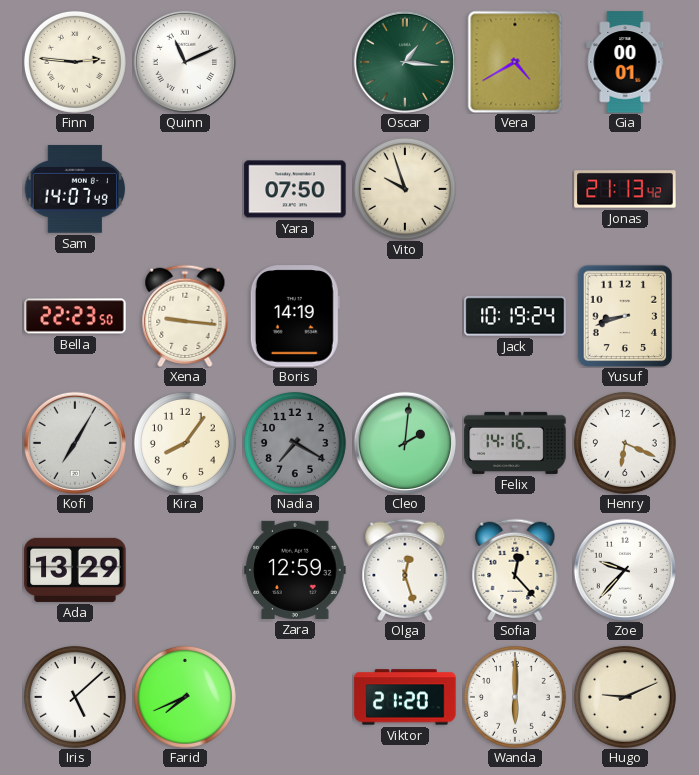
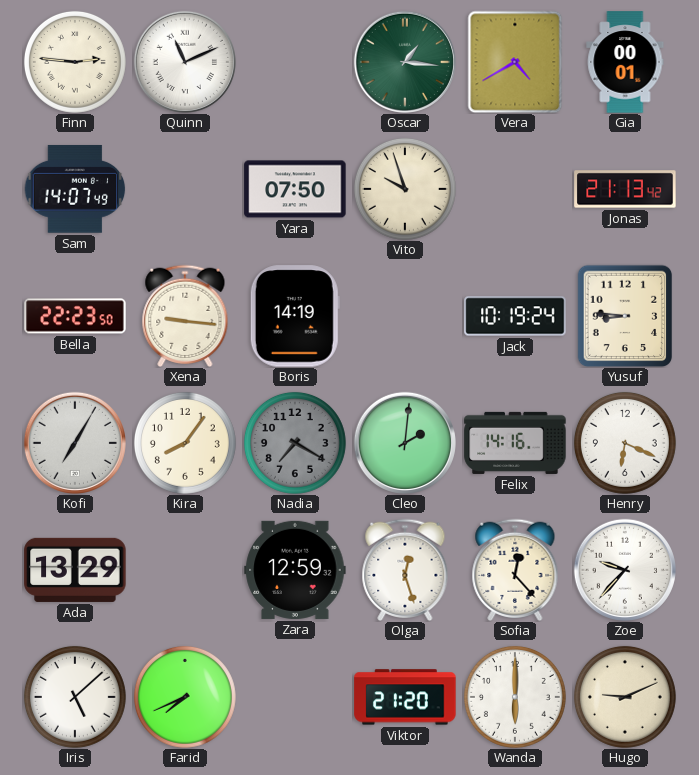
Yusuf: 8:42 -> 8:46 (625, 316)
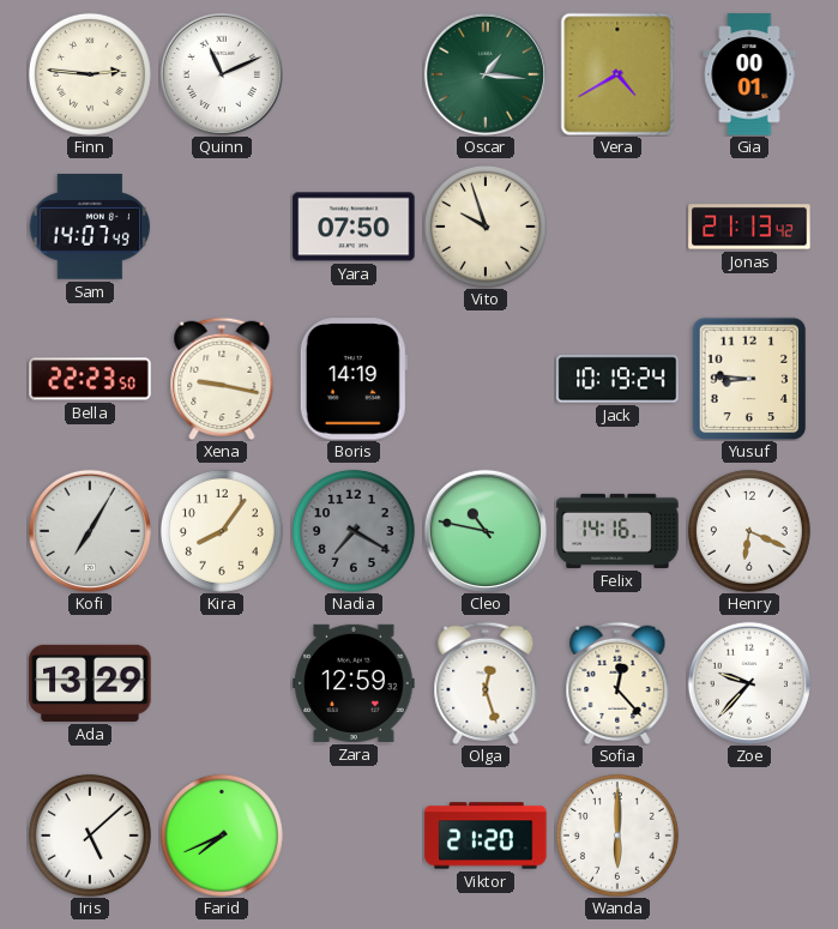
Xena: 9:16 -> 9:17 (222, 378)
Cleo: 2:01 -> 10:47 (486, 531)
Hugo: 9:11 -> none (625, 697)
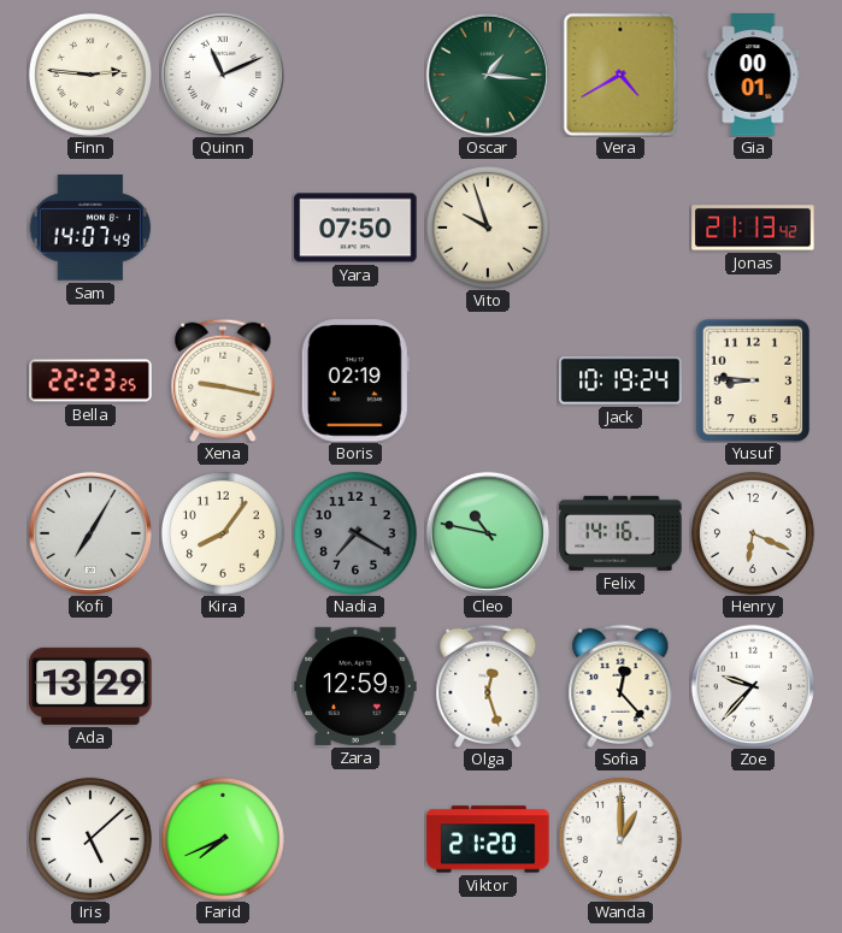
Bella: 22:23:50 -> 22:23:25 (90, 380)
Boris: 14:19 -> 02:19 (355, 380)
Wanda: 6:00 -> 1:00 (620, 839)
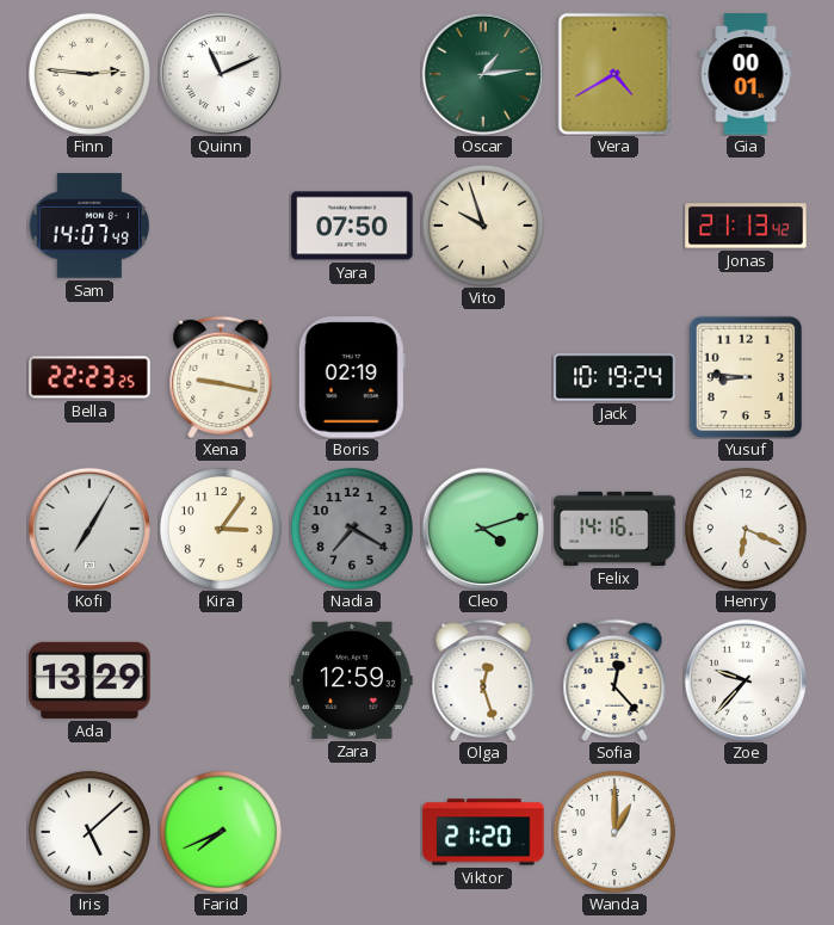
Oscar: 1:16 -> 1:14 (483, 74)
Kira: 8:06 -> 3:06 (221, 529)
Cleo: 10:47 -> 4:12 (483, 529)
